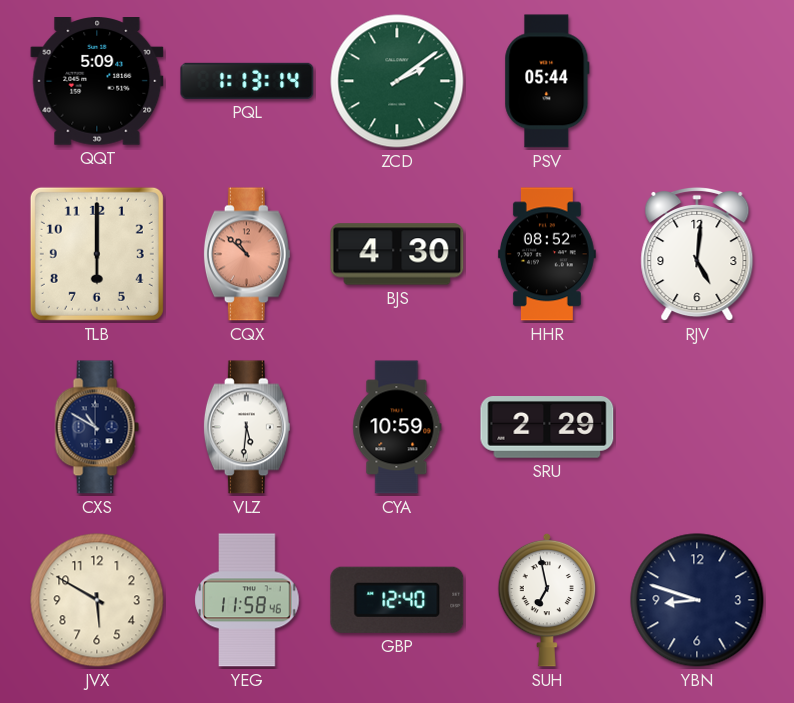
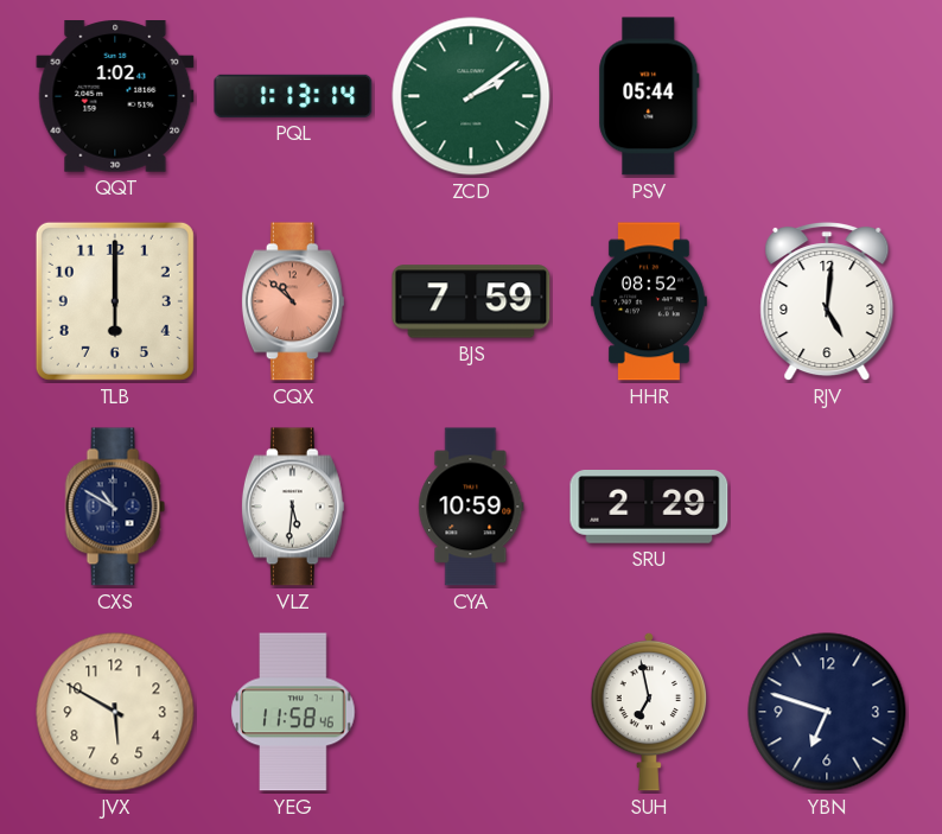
QQT: 5:09 -> 1:02 (115, 96)
BJS: 4:30 -> 7:59 (471, 301)
GBP: 12:40 -> none (397, 600)
YBN: 8:48 -> 6:48 (827, 712)
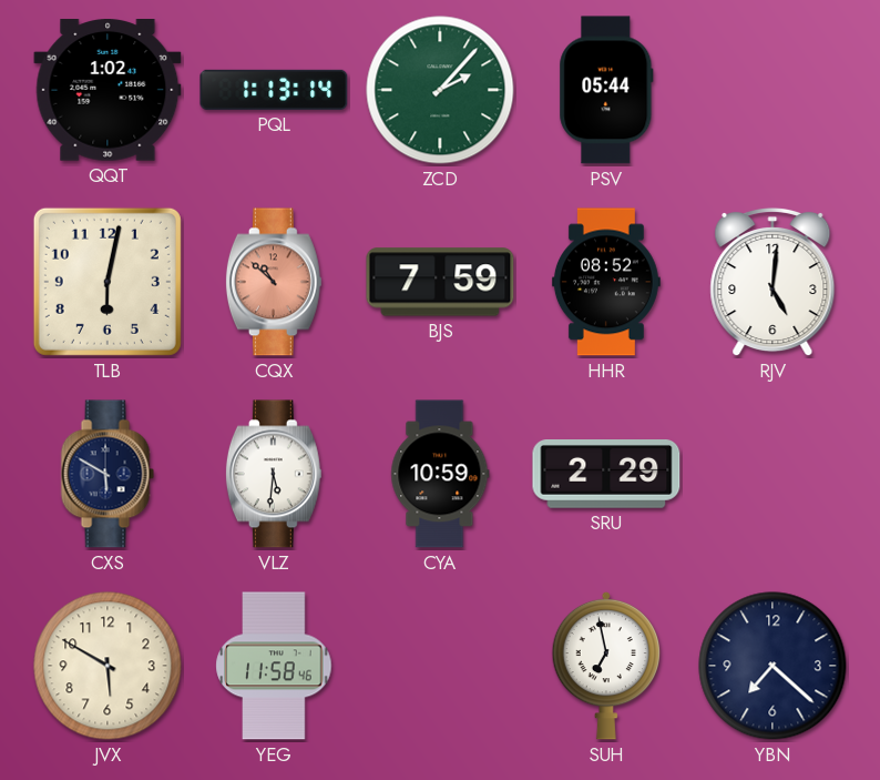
ZCD: 2:09 -> 2:07 (440, 90)
TLB: 6:00 -> 6:02 (108, 282)
CXS: 10:50 -> 5:50 (108, 474)
YBN: 6:48 -> 7:22 (772, 666)
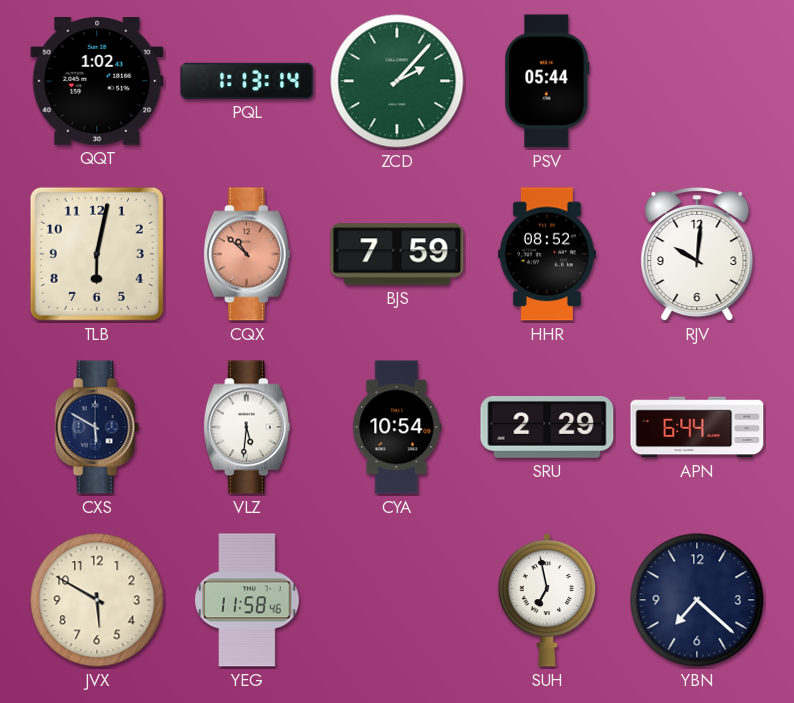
RJV: 5:01 -> 10:01 (697, 254)
CYA: 10:59 -> 10:54 (397, 427)
APN: none -> 6:44 (697, 427)
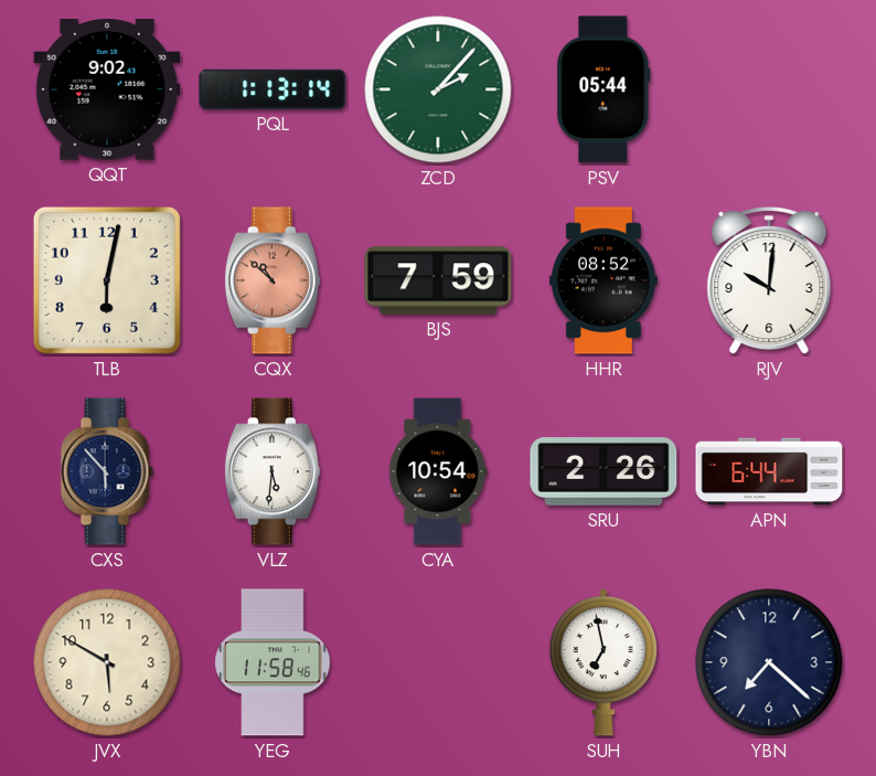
QQT: 1:02 -> 9:02 (107, 89)
CXS: 5:50 -> 5:53 (107, 471)
SRU: 2:29 -> 2:26 (603, 472)
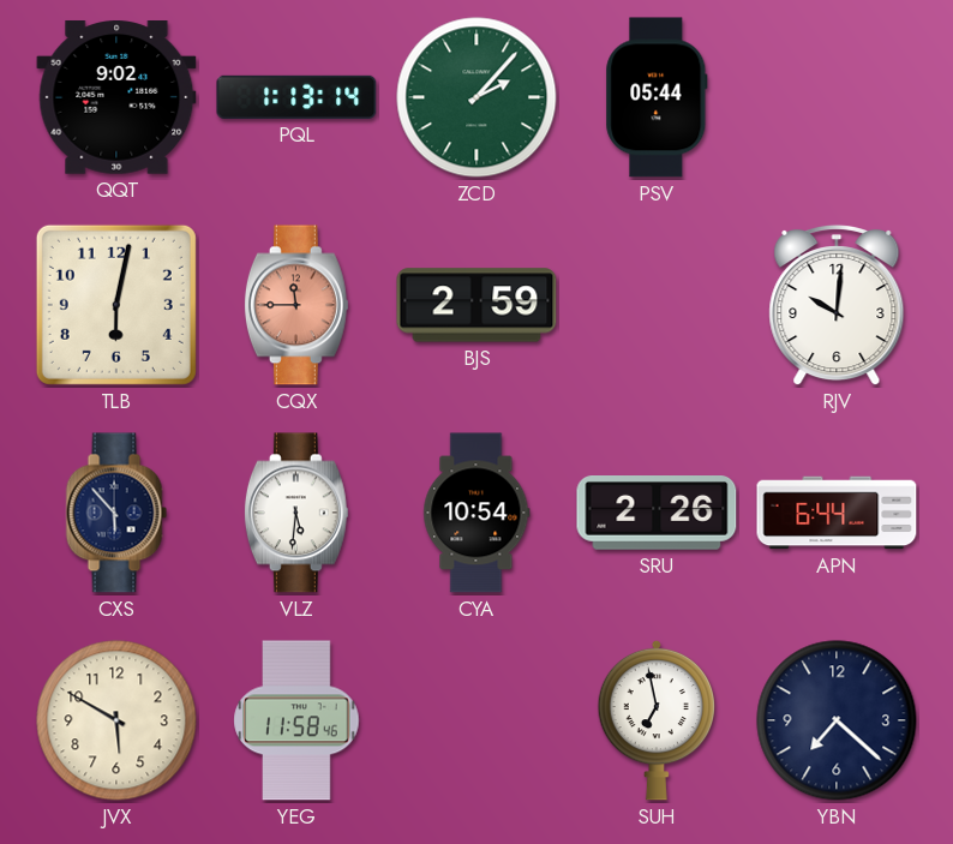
CQX: 10:52 -> 11:45 (296, 305)
BJS: 7:59 -> 2:59 (476, 305)
HHR: 08:52 -> none (603, 280)
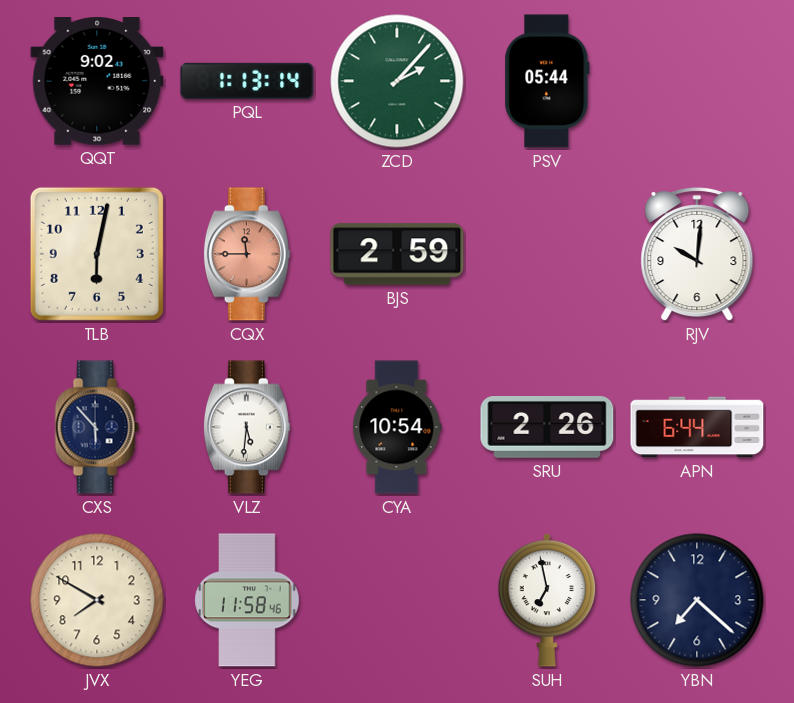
JVX: 5:50 -> 7:50 (97, 600)
